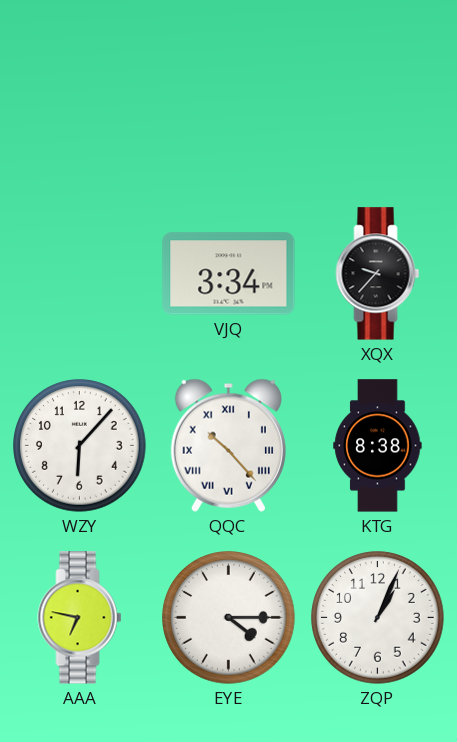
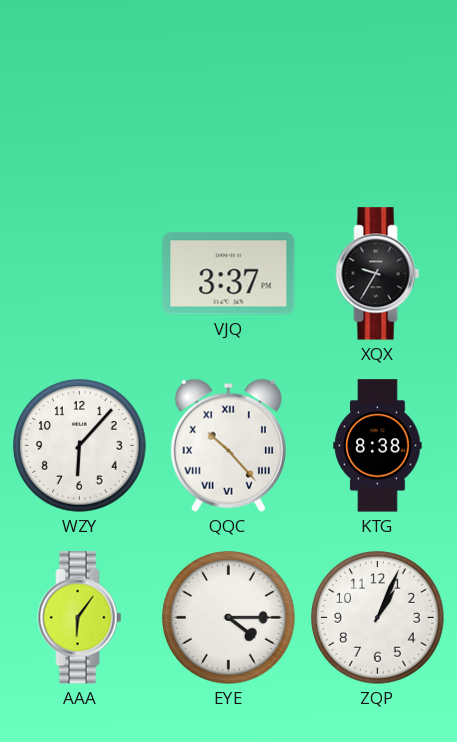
VJQ: 3:34 -> 3:37 (229, 274)
XQX: 9:37 -> 9:35 (378, 274)
AAA: 6:47 -> 6:06 (80, 618)
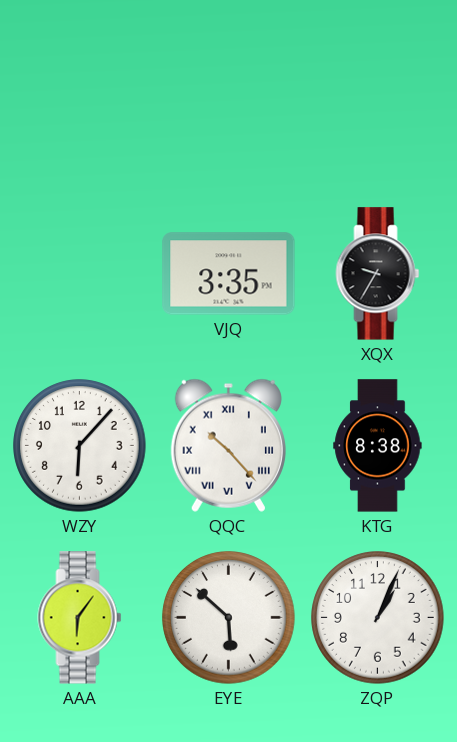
VJQ: 3:37 -> 3:35 (229, 274)
EYE: 4:15 -> 5:52 (229, 618)
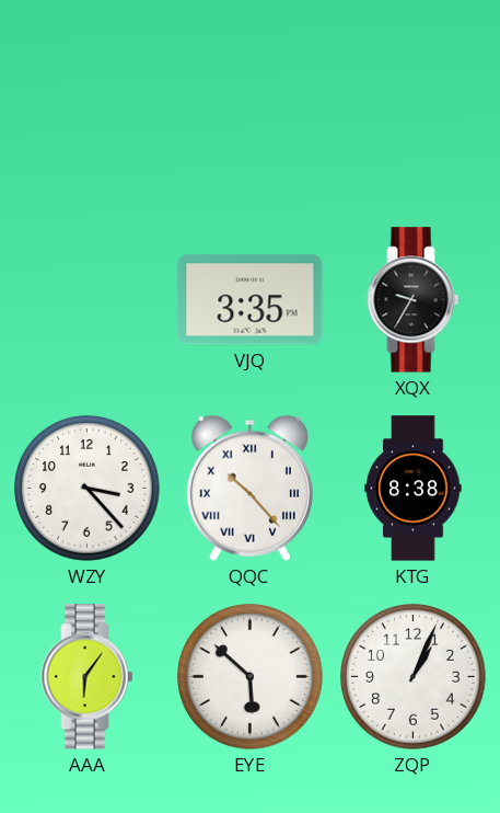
WZY: 6:07 -> 3:23 (88, 489)
